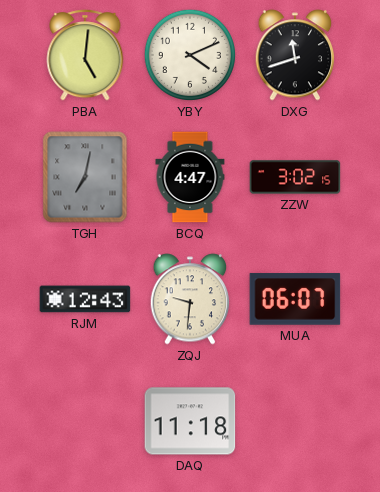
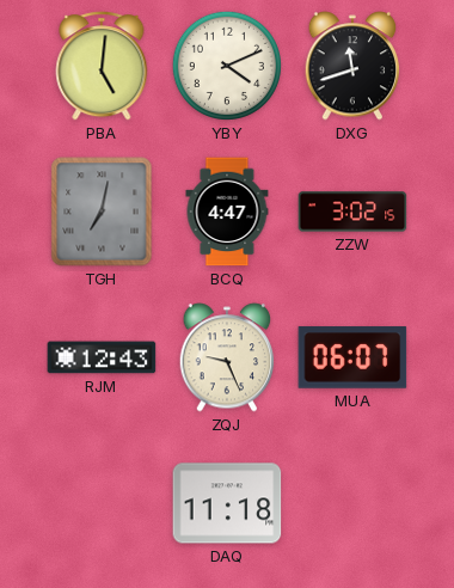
ZQJ: 9:31 -> 9:26 (227, 357)
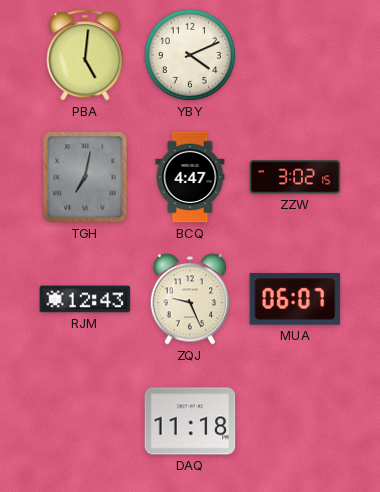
DXG: 11:42 -> none (352, 66)
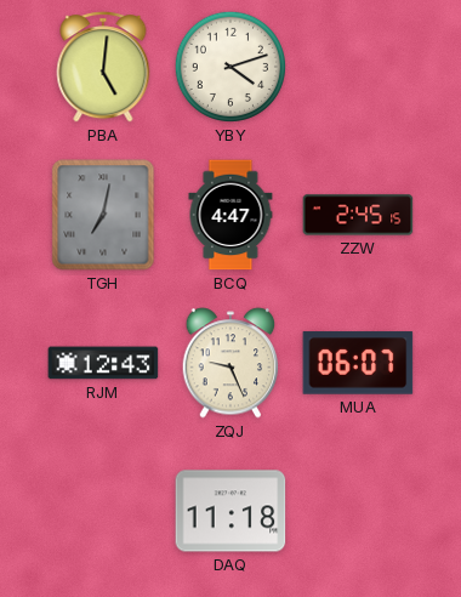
YBY: 4:11 -> 4:12 (231, 67)
ZZW: 3:02 -> 2:45 (358, 215)
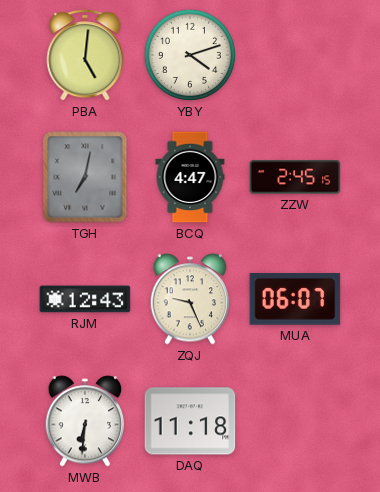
MWB: none -> 6:31 (85, 421)
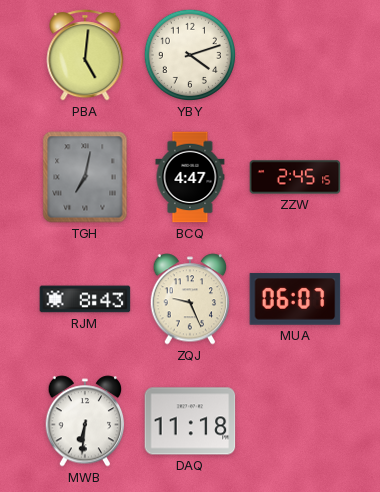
RJM: 12:43 -> 8:43 (85, 299)
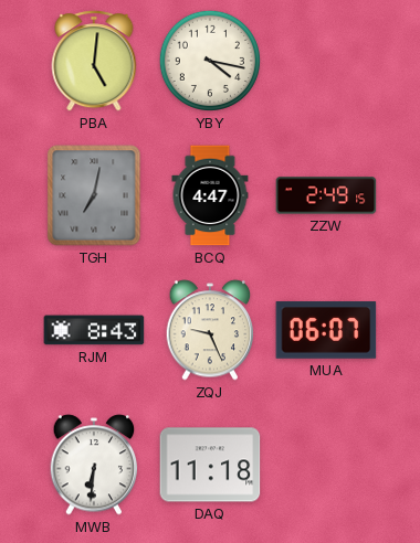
YBY: 4:12 -> 4:17 (210, 61)
ZZW: 2:45 -> 2:49 (326, 195)
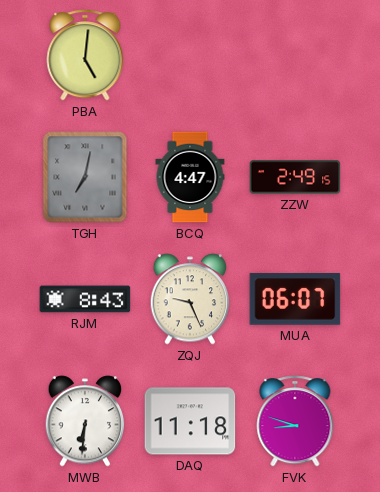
YBY: 4:17 -> none (210, 61)
FVK: none -> 8:48 (295, 421)
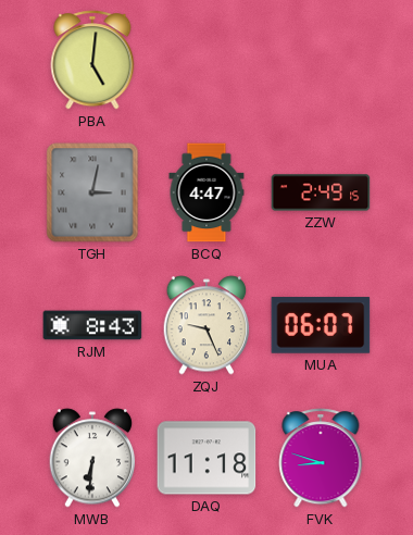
TGH: 7:02 -> 3:02 (92, 192)
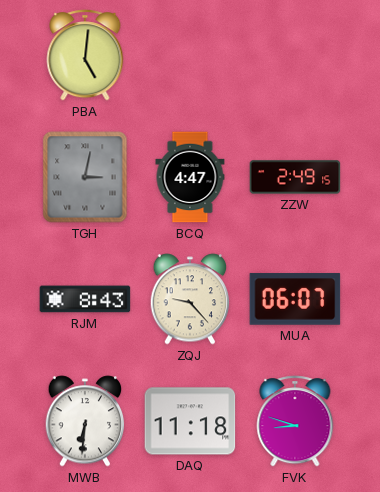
ZQJ: 9:26 -> 9:23 (190, 299)
